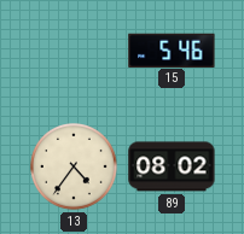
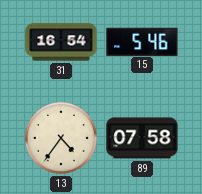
31: none -> 16:54 (61, 42)
89: 08:02 -> 07:58 (142, 138)
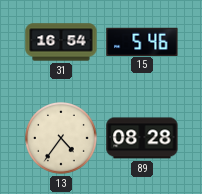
89: 07:58 -> 08:28 (142, 138)
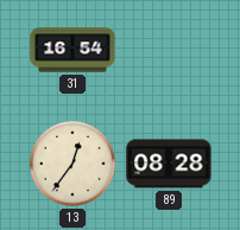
15: 5:46 -> none (142, 41)
13: 4:36 -> 12:36 (74, 165)
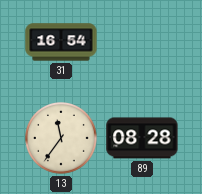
13: 12:36 -> 11:36 (62, 139)
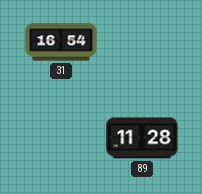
13: 11:36 -> none (62, 139)
89: 08:28 -> 11:28 (142, 138)
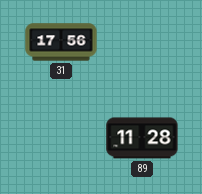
31: 16:54 -> 17:56 (61, 42)
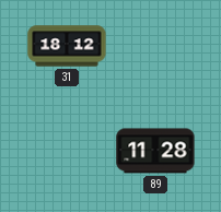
31: 17:56 -> 18:12 (67, 46)
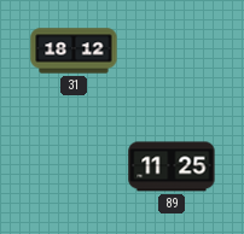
89: 11:28 -> 11:25 (172, 166)
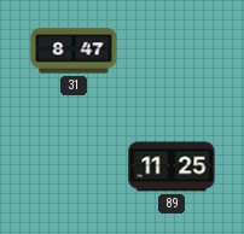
31: 18:12 -> 8:47 (74, 51)
